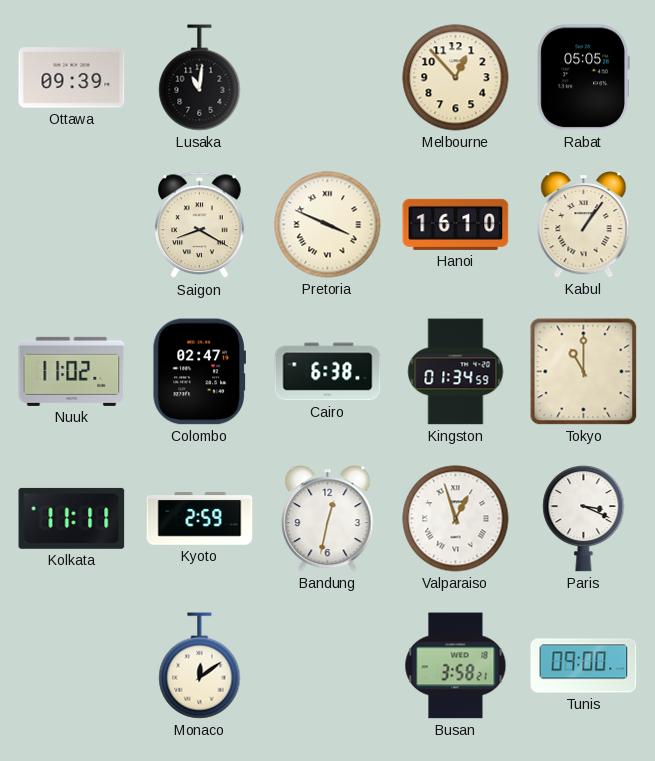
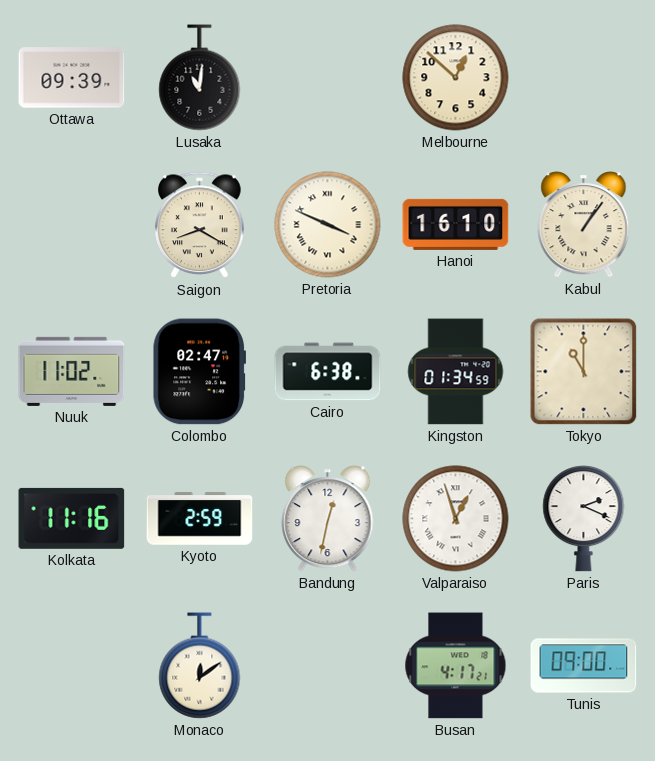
Melbourne: 12:53 -> 12:52 (456, 78)
Rabat: 05:05 -> none (583, 78)
Kolkata: 11:11 -> 11:16 (72, 518)
Paris: 3:19 -> 2:19 (584, 519)
Busan: 3:58 -> 4:17 (456, 666)
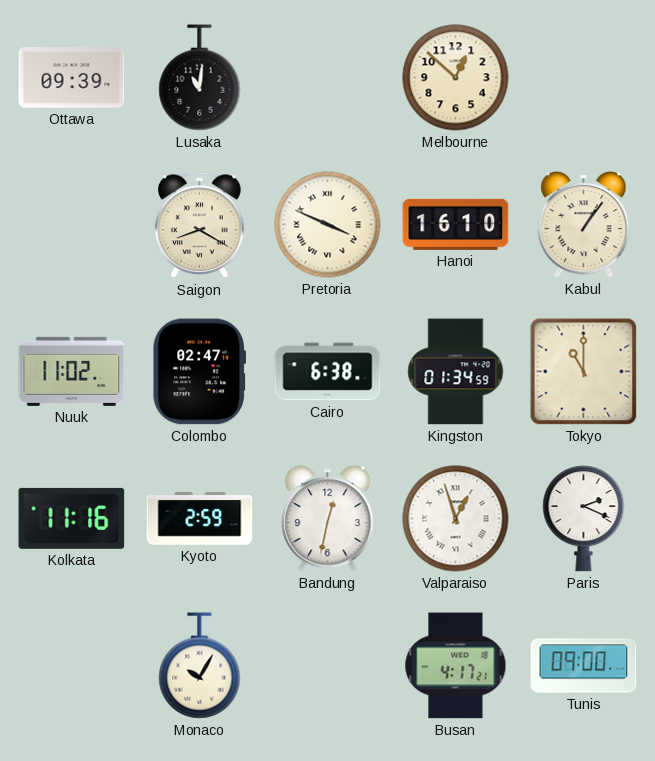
Monaco: 12:09 -> 10:05 (200, 666)
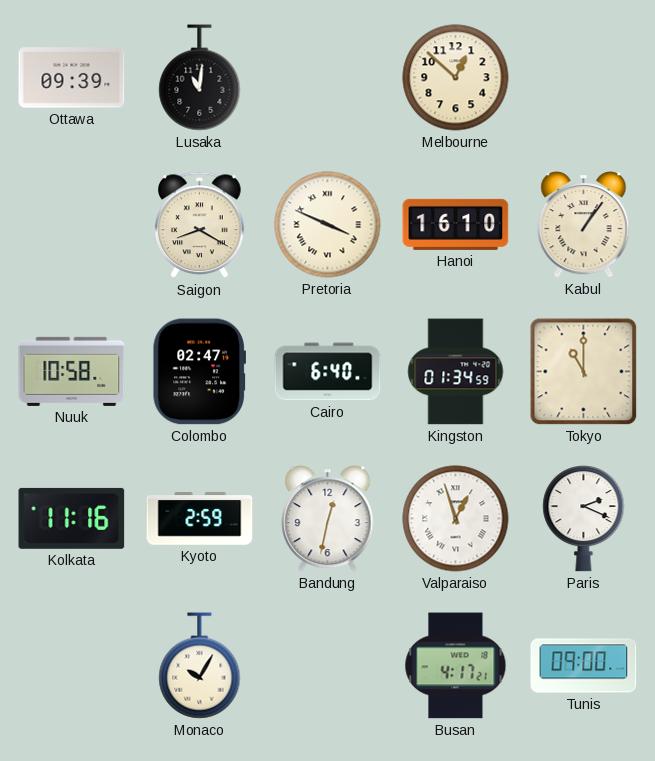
Nuuk: 11:02 -> 10:58 (72, 371)
Cairo: 6:38 -> 6:40 (328, 372)
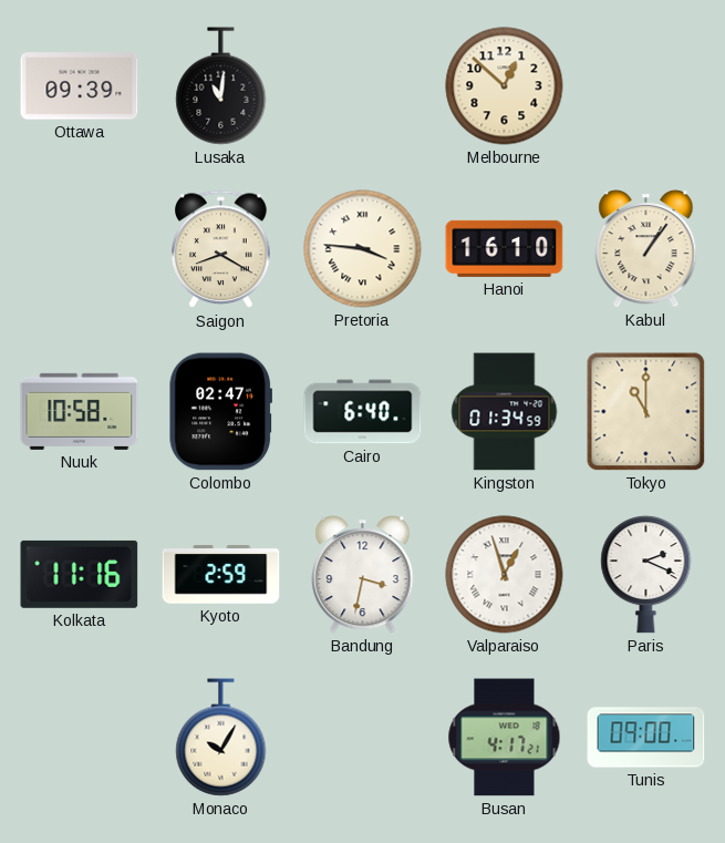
Pretoria: 3:49 -> 3:46 (363, 249)
Bandung: 12:32 -> 3:32 (363, 575)
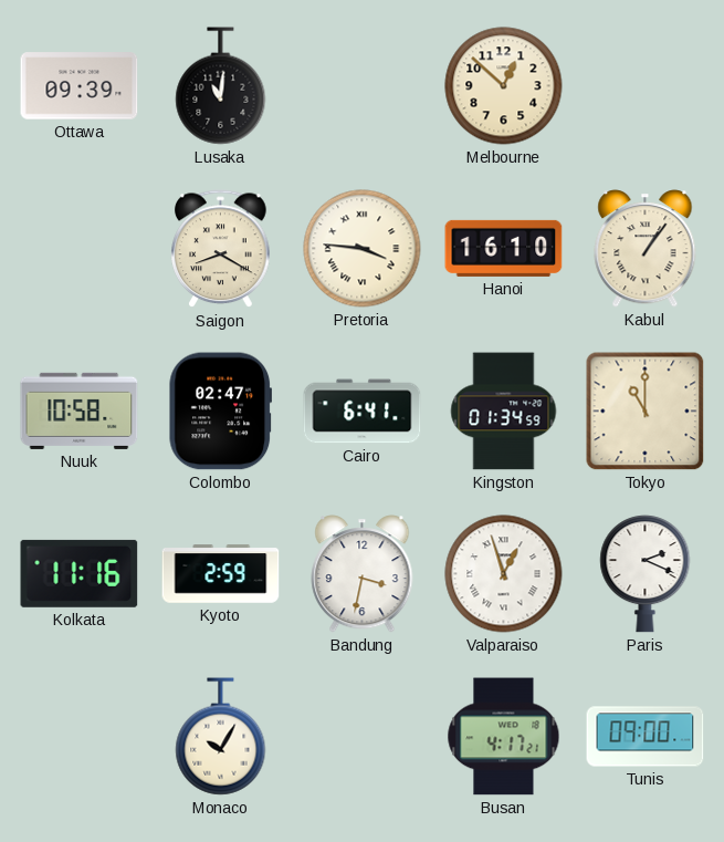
Cairo: 6:40 -> 6:41 (363, 412)
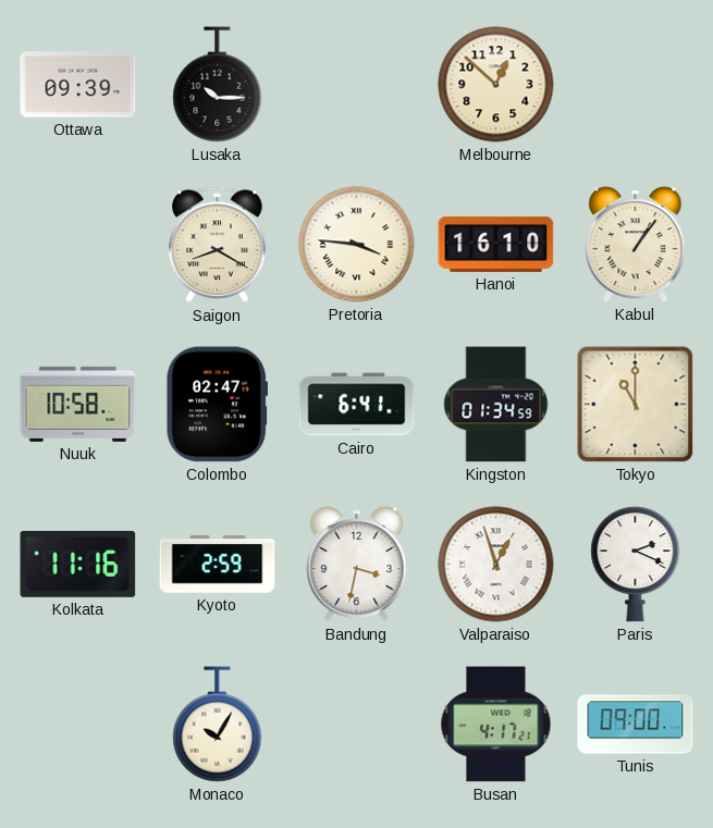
Lusaka: 11:01 -> 10:15 (218, 85)
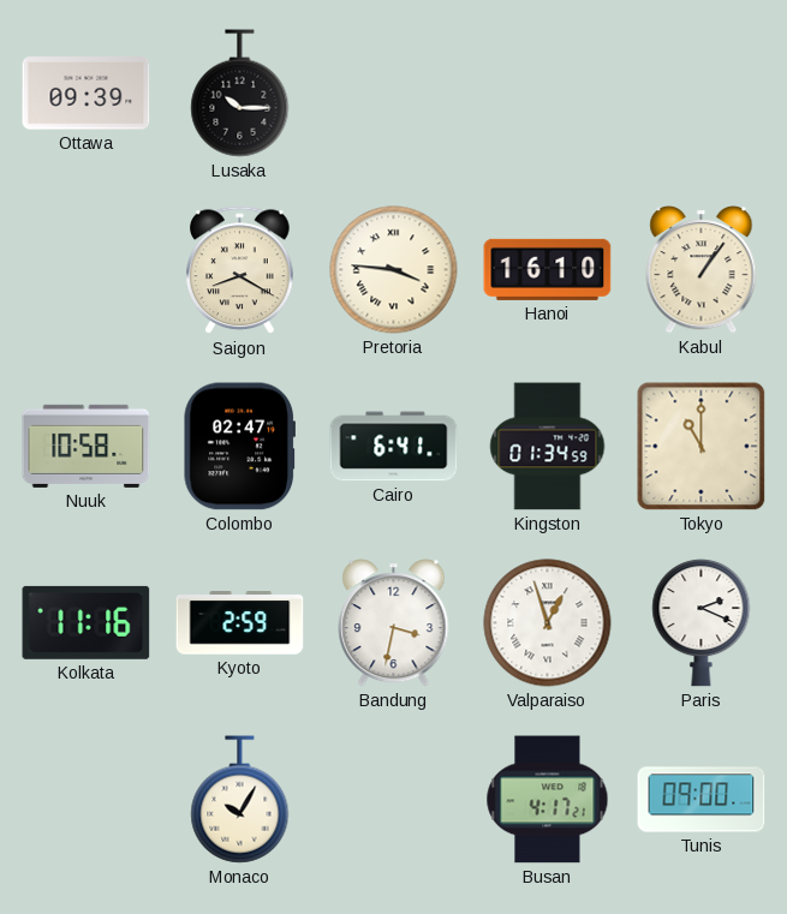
Melbourne: 12:52 -> none (496, 85)
